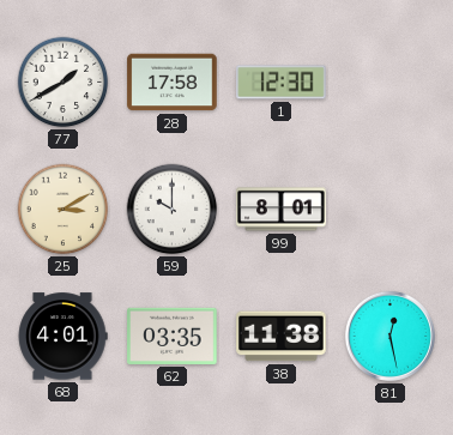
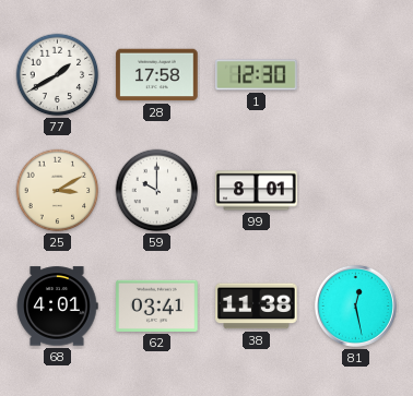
62: 03:35 -> 03:41 (157, 305)
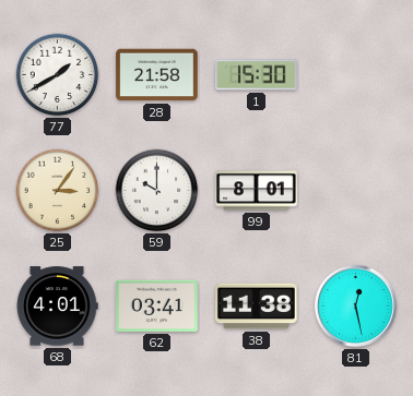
28: 17:58 -> 21:58 (157, 75)
1: 12:30 -> 15:30 (257, 75)
25: 3:10 -> 3:06 (58, 191)
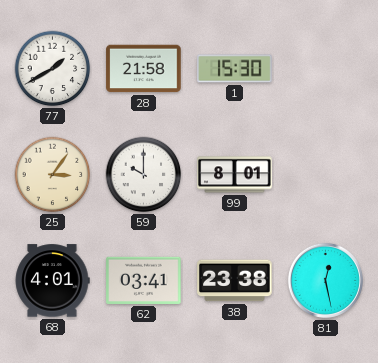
38: 11:38 -> 23:38 (235, 281)
